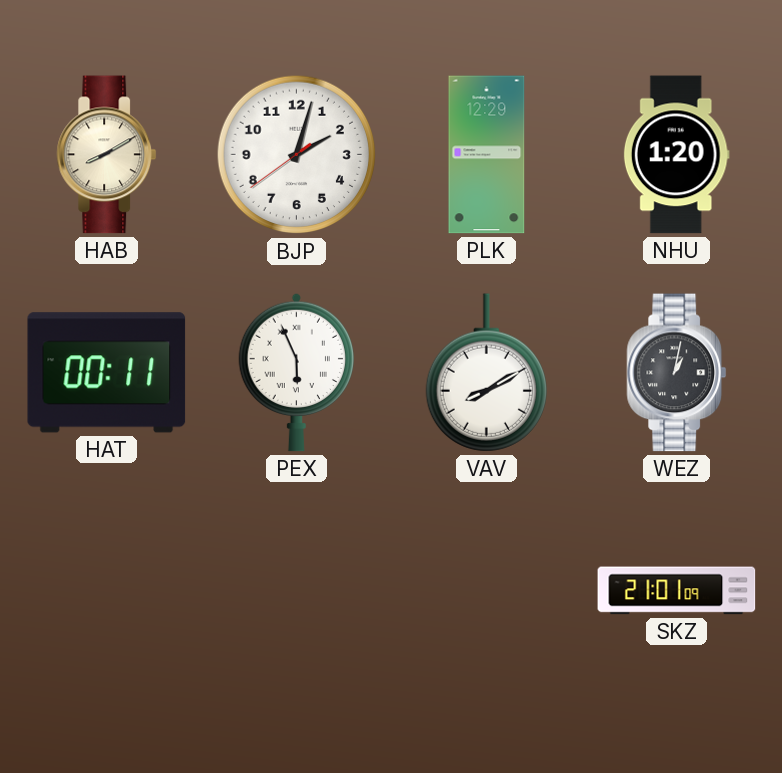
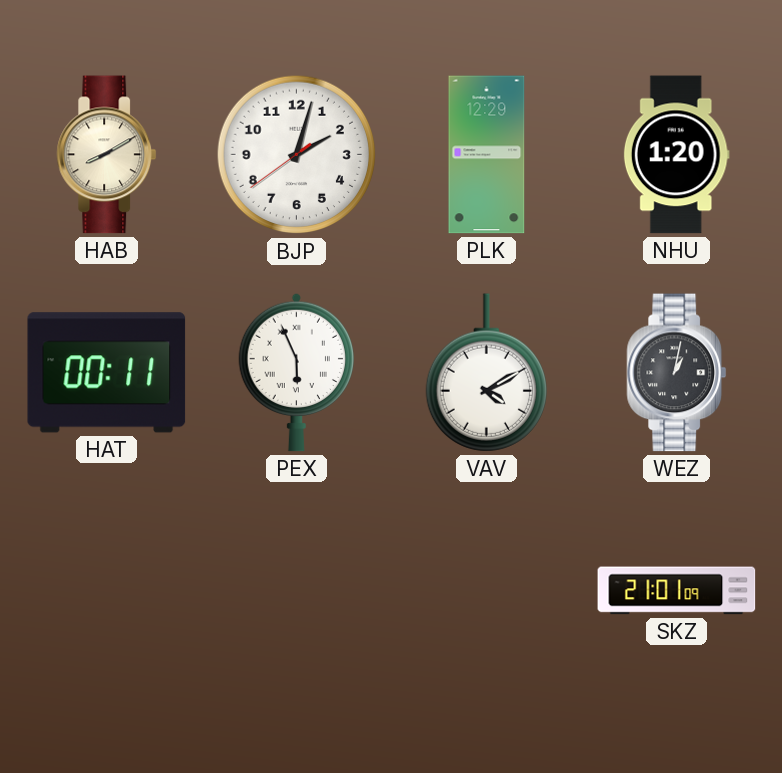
VAV: 8:10 -> 4:10 (486, 373)
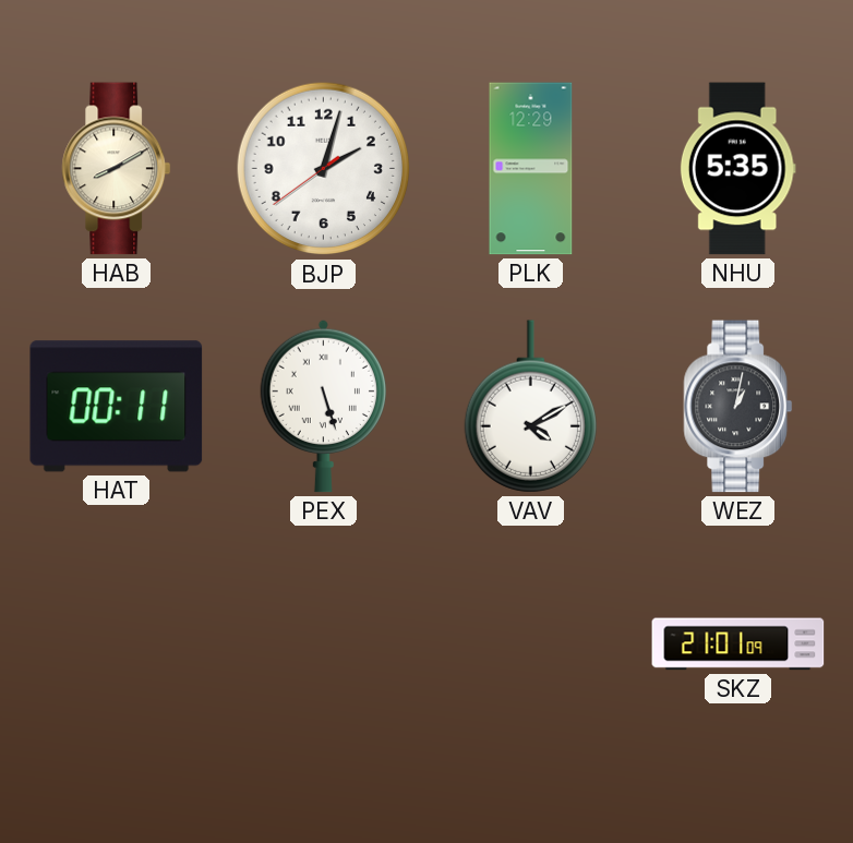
NHU: 1:20 -> 5:35 (737, 169)
PEX: 5:56 -> 5:27 (323, 406)
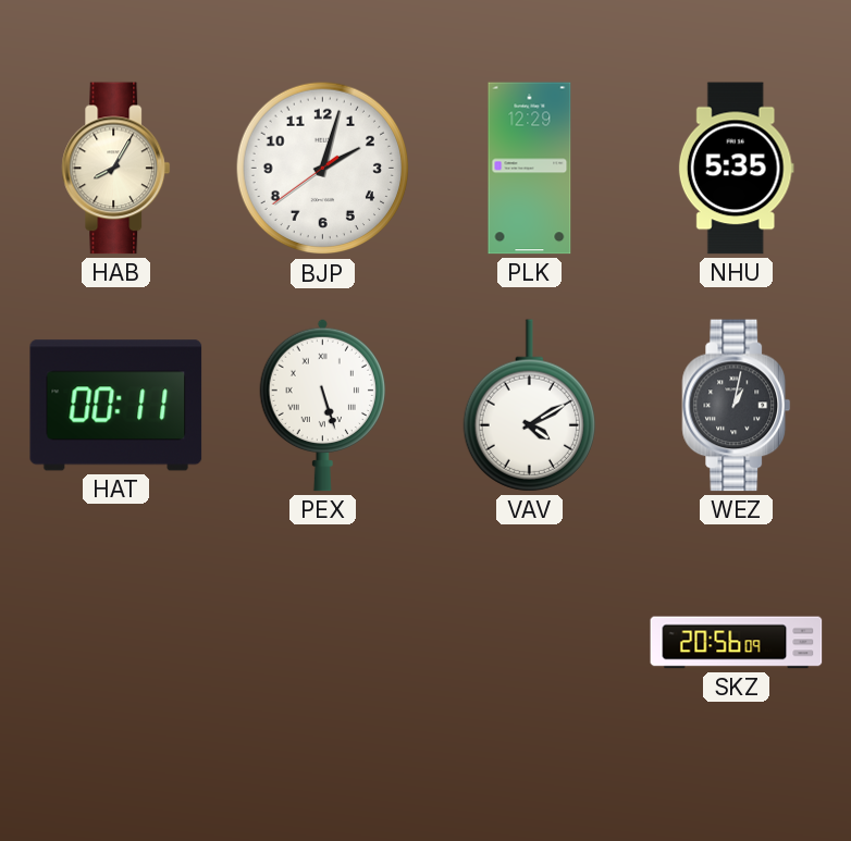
HAB: 8:10 -> 8:05 (116, 169)
SKZ: 21:01 -> 20:56 (737, 643)
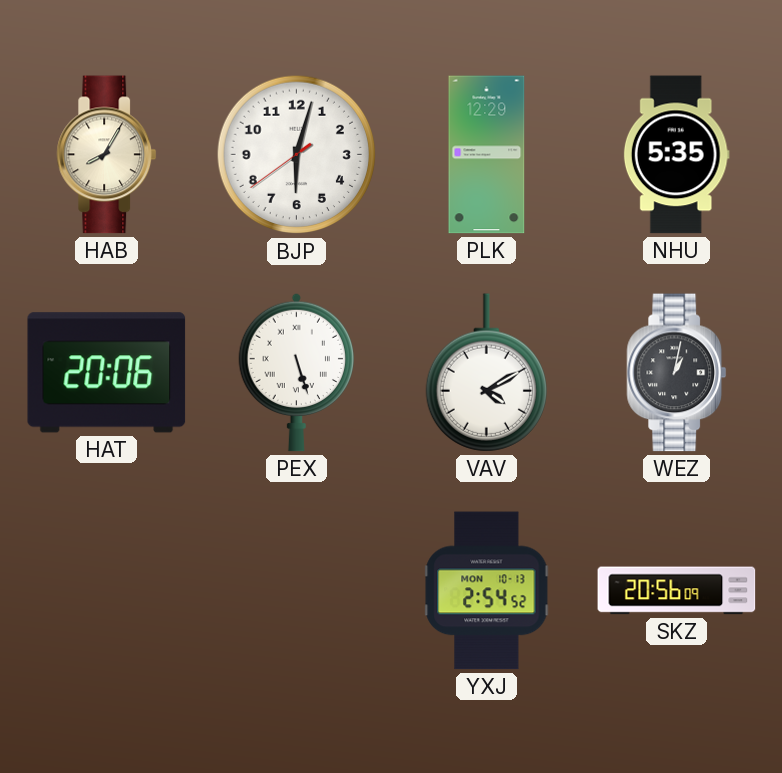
BJP: 2:02 -> 6:02 (297, 155)
HAT: 00:11 -> 20:06 (107, 373)
YXJ: none -> 2:54 (487, 591)
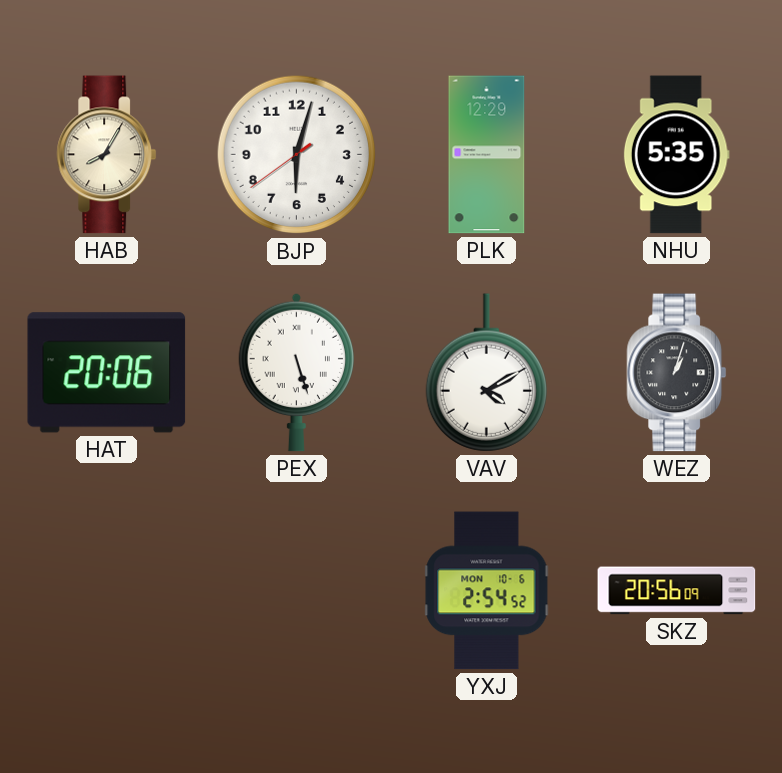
WEZ: 1:02 -> 1:03 (677, 373)
YXJ date: MON 10-13 -> MON 10-6 (487, 591)
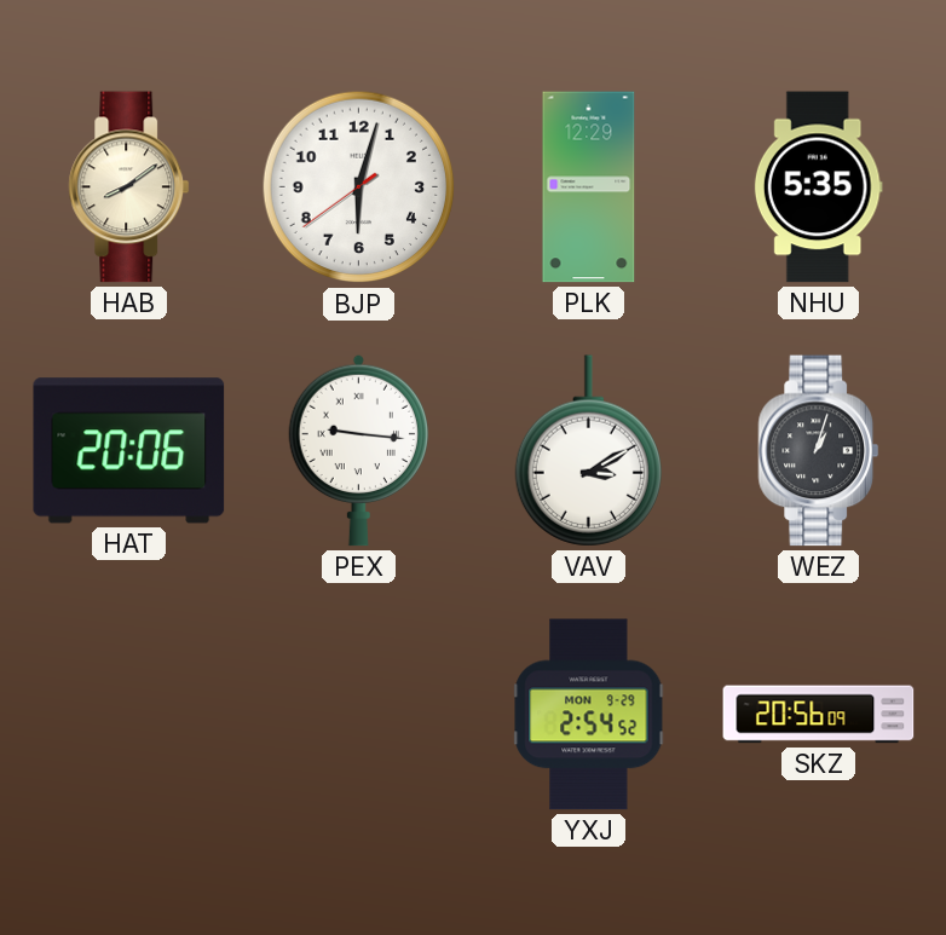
HAB: 8:05 -> 8:09 (129, 187)
PEX: 5:27 -> 9:16 (358, 450)
VAV: 4:10 -> 3:10 (588, 451)
YXJ date: MON 10-6 -> MON 9-29 (589, 715)
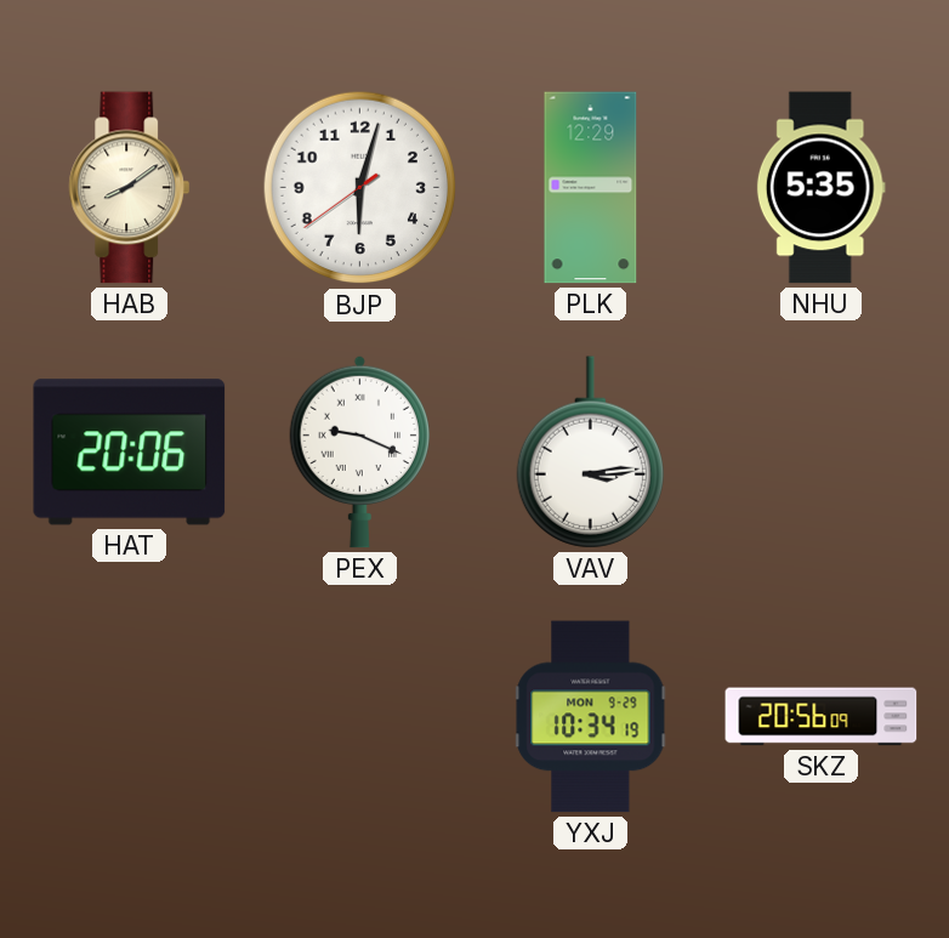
PEX: 9:16 -> 9:19 (359, 451)
VAV: 3:10 -> 3:14 (590, 453)
WEZ: 1:03 -> none (819, 451)
YXJ: 2:54 -> 10:34 (591, 717)
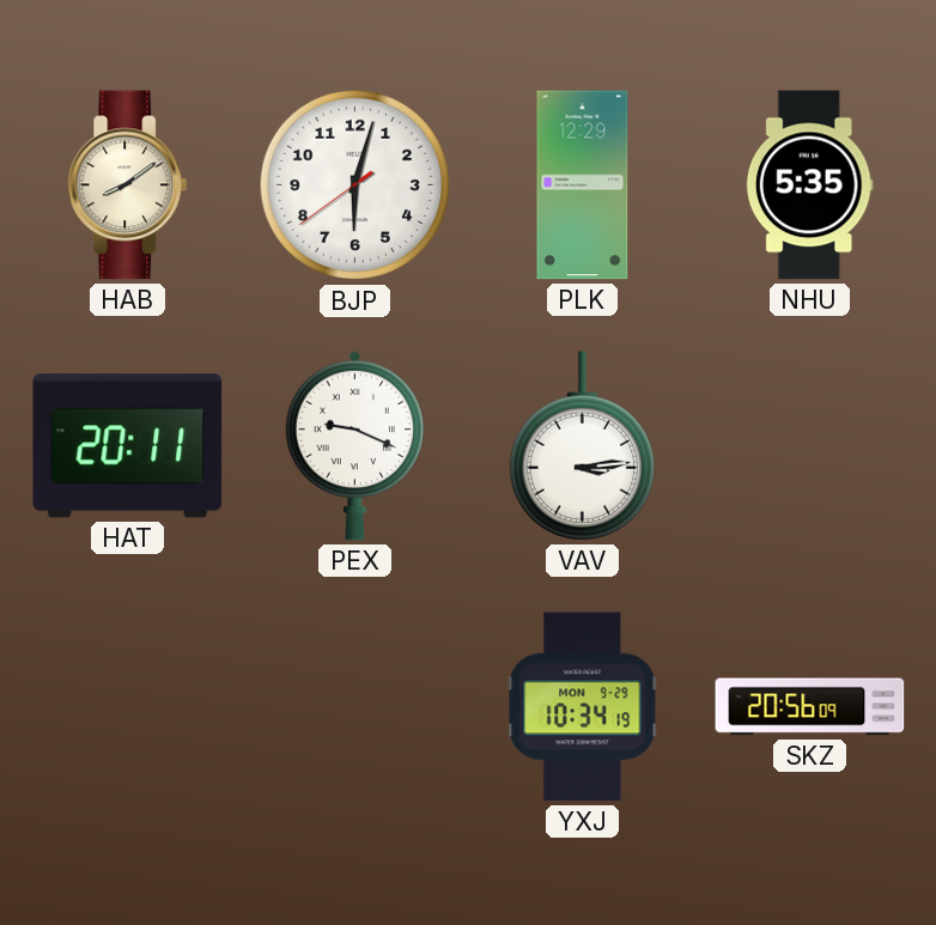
HAT: 20:06 -> 20:11 (128, 446)
